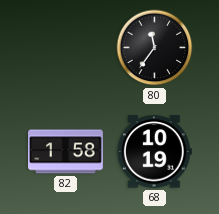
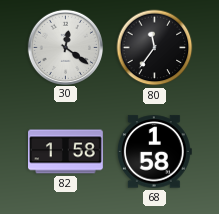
30: none -> 12:21 (65, 47)
68: 10:19 -> 1:58 (154, 152)
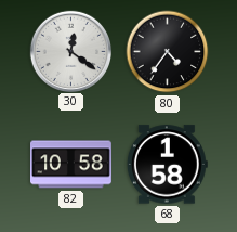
80: 11:36 -> 4:36 (168, 52)
82: 1:58 -> 10:58 (71, 165)
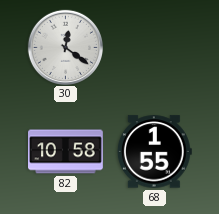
80: 4:36 -> none (168, 52)
68: 1:58 -> 1:55 (154, 152)
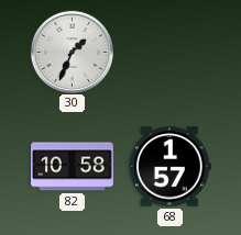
30: 12:21 -> 1:34 (72, 52)
68: 1:55 -> 1:57 (169, 167)
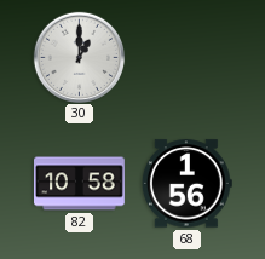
30: 1:34 -> 1:00 (79, 57)
68: 1:57 -> 1:56 (186, 184)
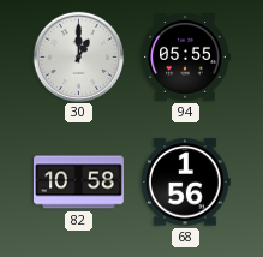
94: none -> 05:55 (185, 58)
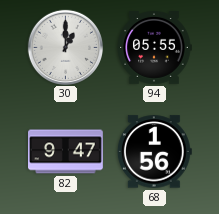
82: 10:58 -> 9:47 (66, 152)
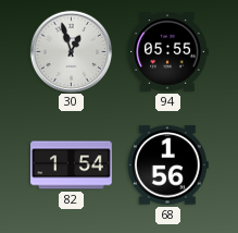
30: 1:00 -> 12:57 (71, 51)
82: 9:47 -> 1:54 (72, 165)
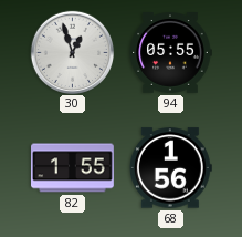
82: 1:54 -> 1:55 (73, 168)
